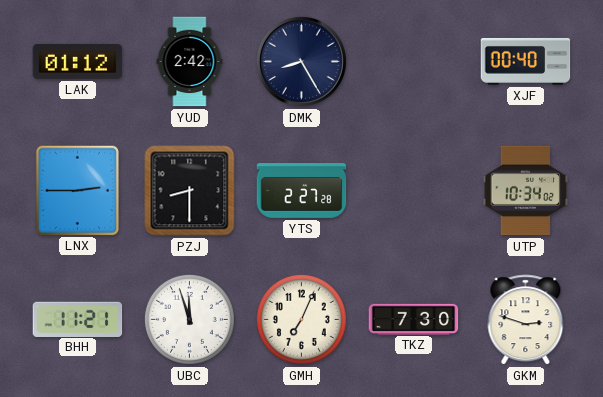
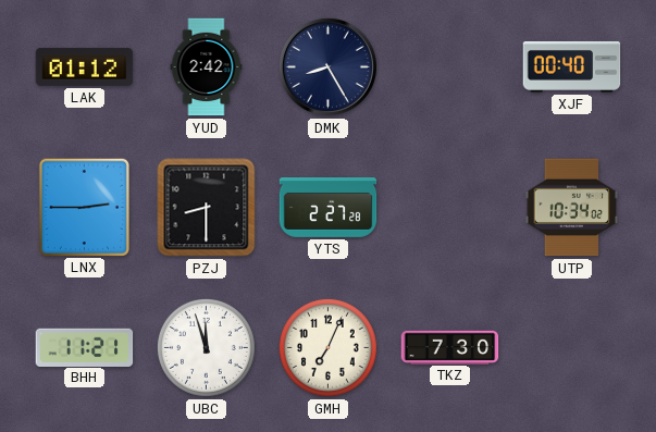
GKM: 2:48 -> none (526, 320)
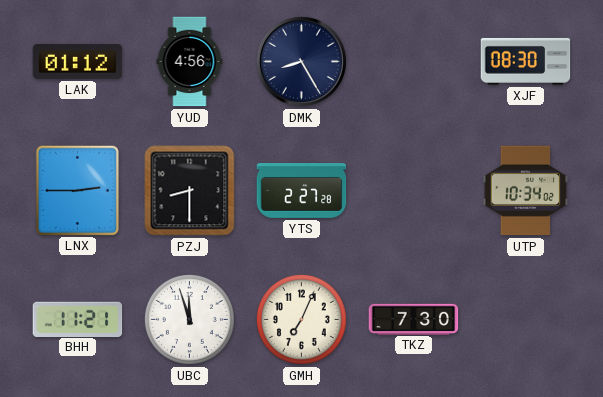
YUD: 2:42 -> 4:56 (190, 62)
XJF: 00:40 -> 08:30 (526, 61)
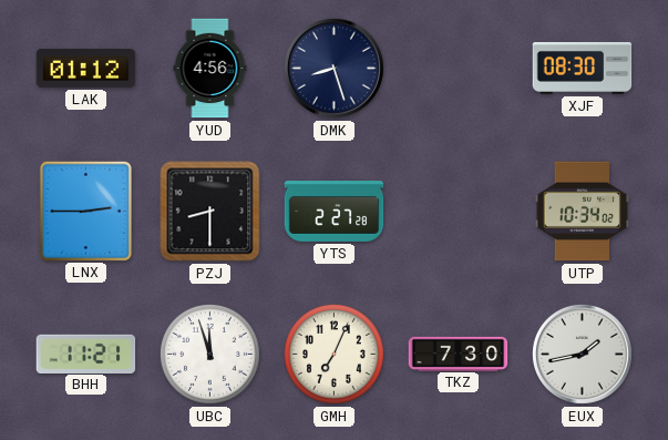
DMK: 8:25 -> 8:27 (333, 68)
EUX: none -> 1:43 (582, 354)
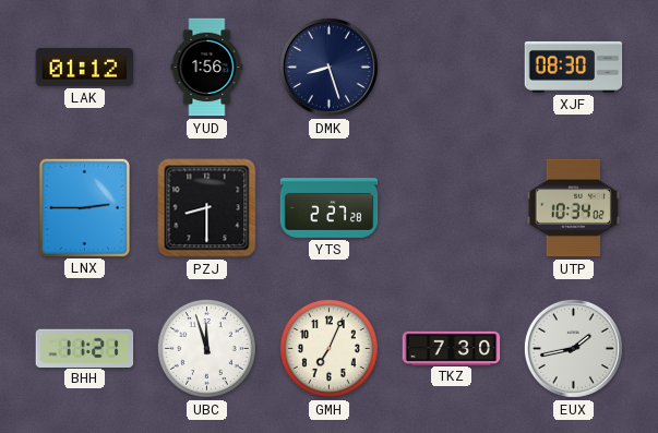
YUD: 4:56 -> 1:56 (207, 68)
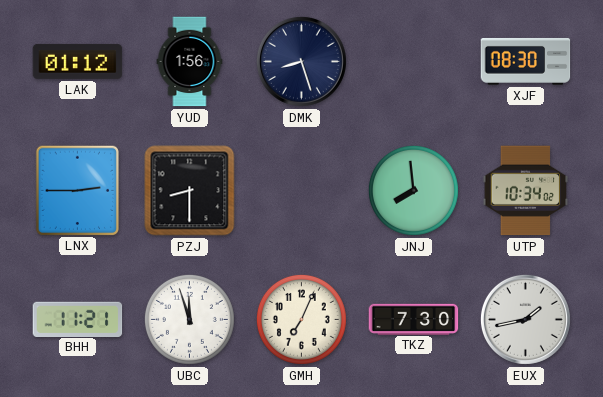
YTS: 2:27 -> none (330, 208)
JNJ: none -> 7:59 (413, 190)
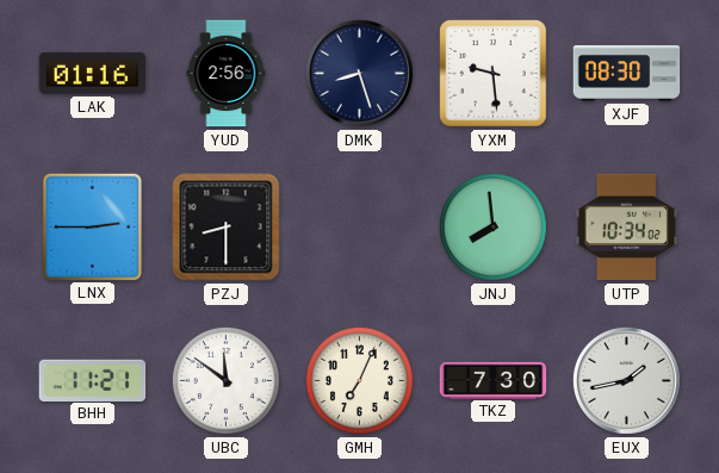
LAK: 01:12 -> 01:16 (93, 73)
YUD: 1:56 -> 2:56 (227, 74)
YXM: none -> 9:29 (494, 74)
UBC: 11:57 -> 11:51 (225, 380)
